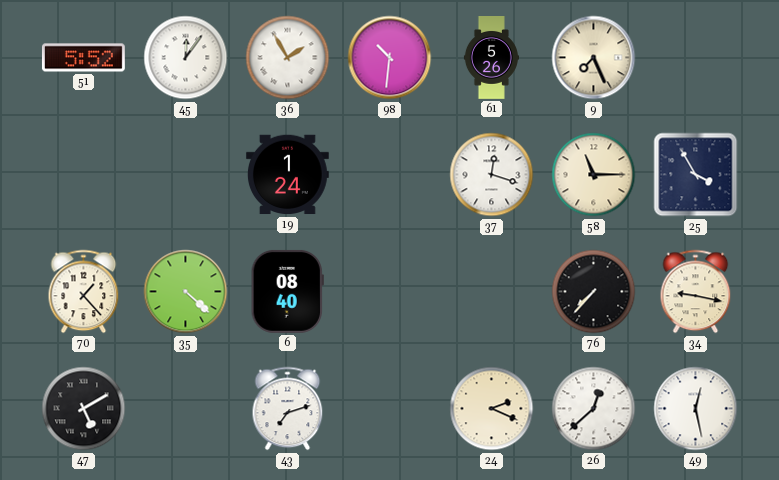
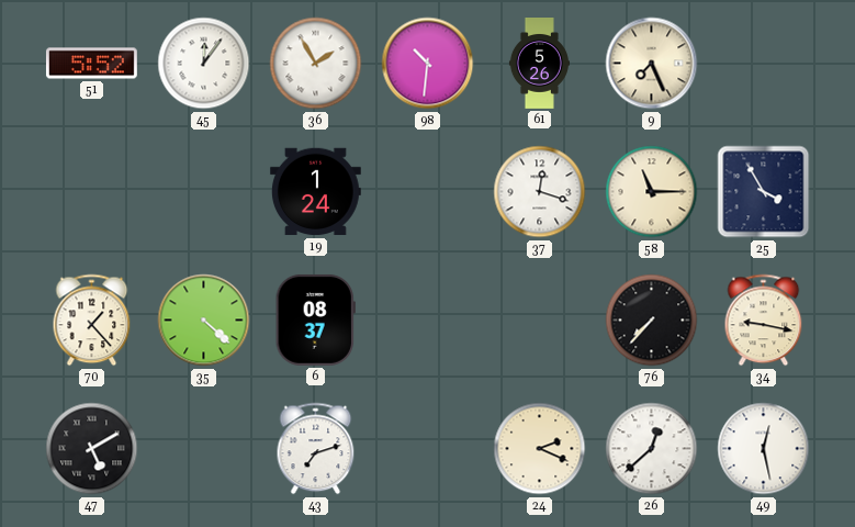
6: 08:40 -> 08:37 (315, 319)
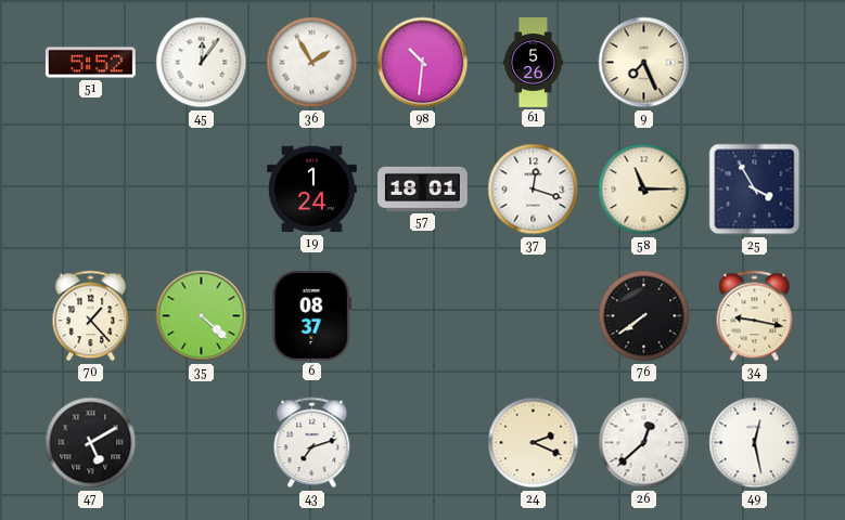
57: none -> 18:01 (423, 188)
76: 7:37 -> 7:39 (644, 316)
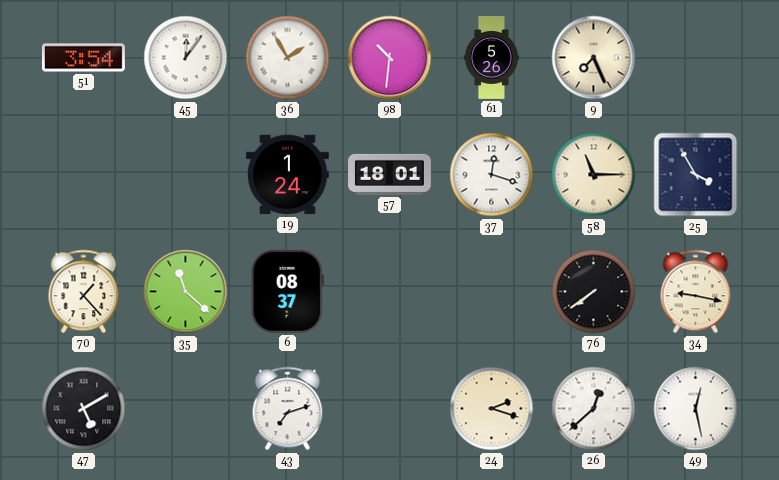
51: 5:52 -> 3:54 (83, 58)
35: 4:22 -> 11:22 (186, 292)
24: 2:19 -> 2:18 (492, 409)
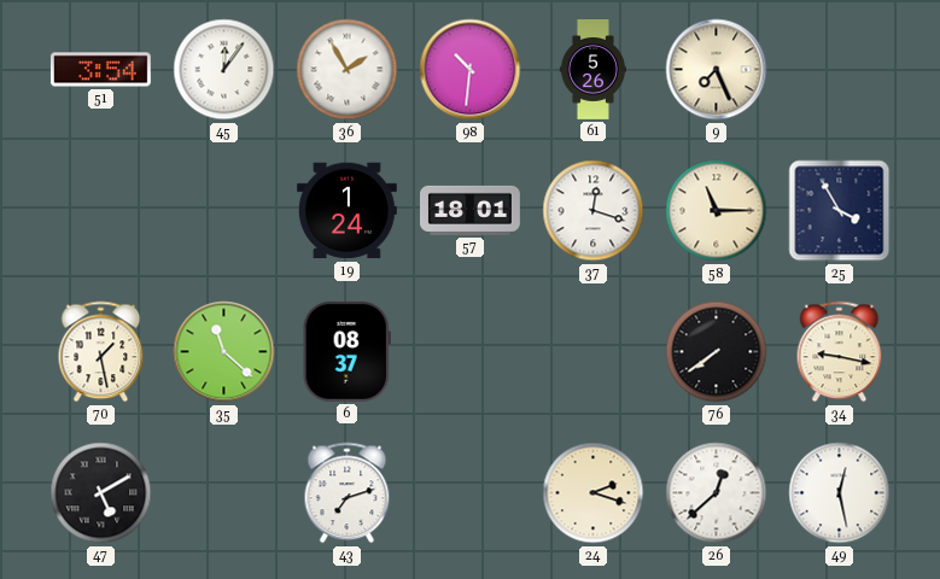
70: 1:23 -> 1:28 (101, 352)
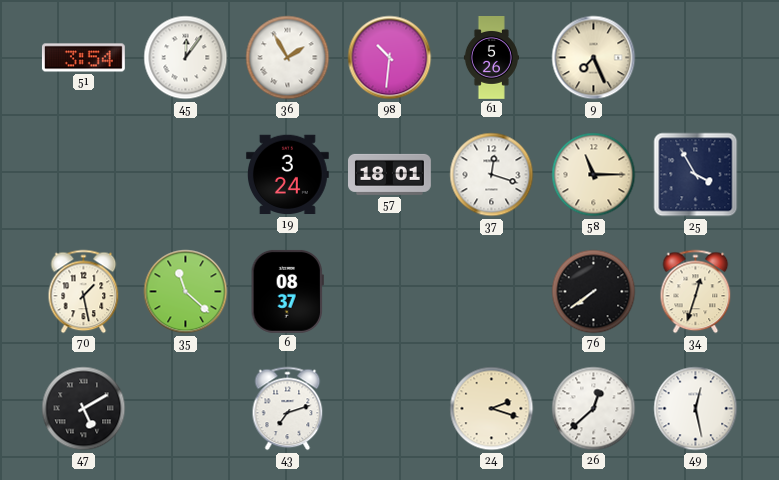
19: 1:24 -> 3:24 (287, 175)
34: 9:17 -> 12:33 (696, 292)
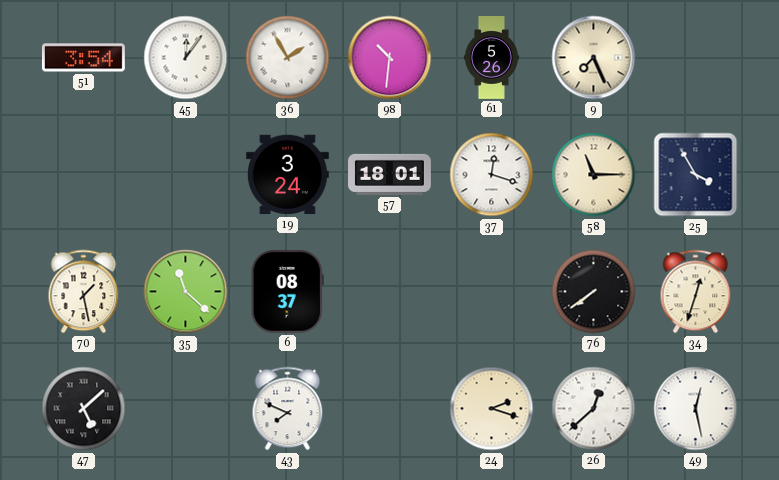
47: 5:10 -> 5:08 (84, 409)
43: 7:12 -> 7:49 (288, 409)
